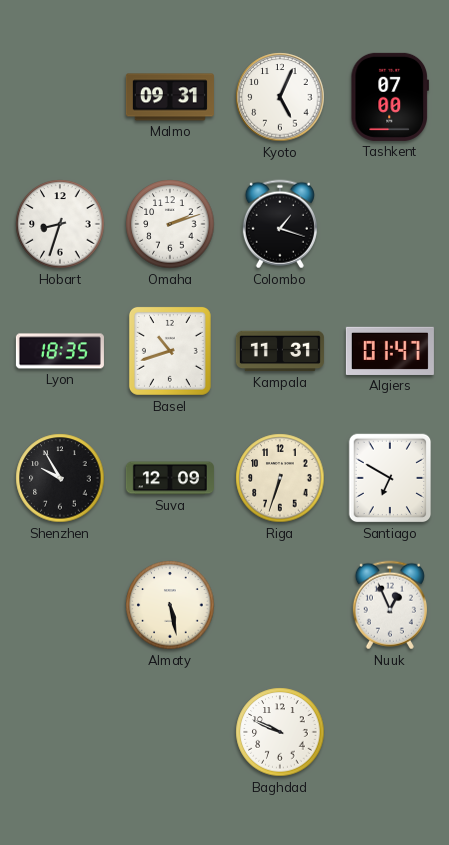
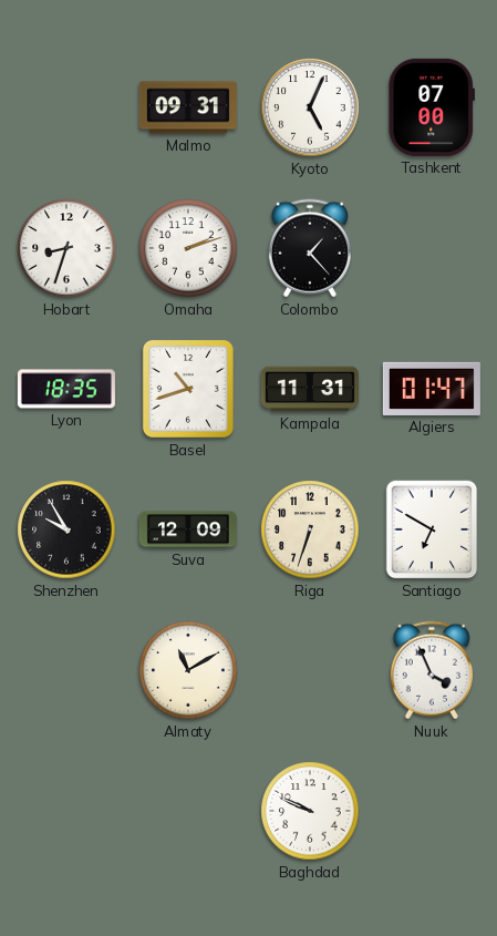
Colombo: 1:18 -> 1:23 (310, 248)
Almaty: 5:28 -> 11:10 (188, 670)
Nuuk: 12:56 -> 3:56 (432, 670)
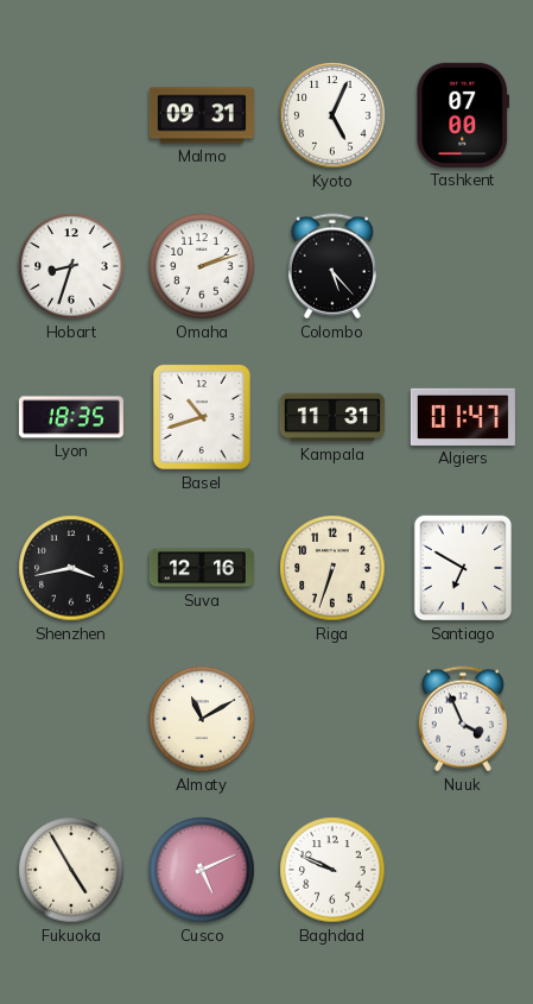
Colombo: 1:23 -> 5:23 (332, 266)
Shenzhen: 9:55 -> 3:43 (71, 568)
Suva: 12:09 -> 12:16 (202, 568)
Fukuoka: none -> 4:55 (71, 870)
Cusco: none -> 5:11 (202, 870)
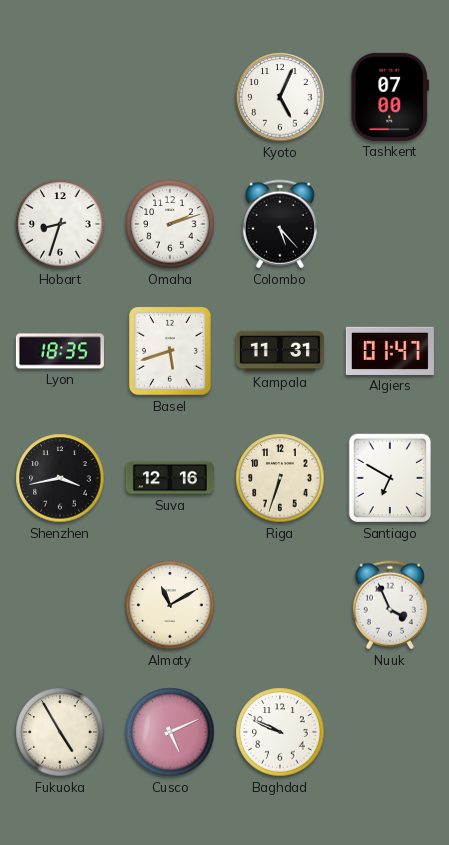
Malmo: 09:31 -> none (202, 115)
Basel: 10:42 -> 5:42 (170, 351)
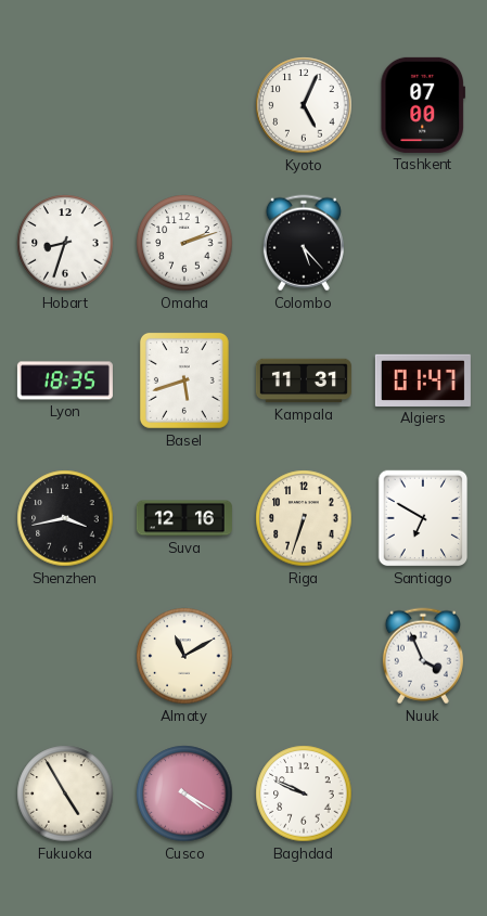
Cusco: 5:11 -> 4:20 (184, 794)
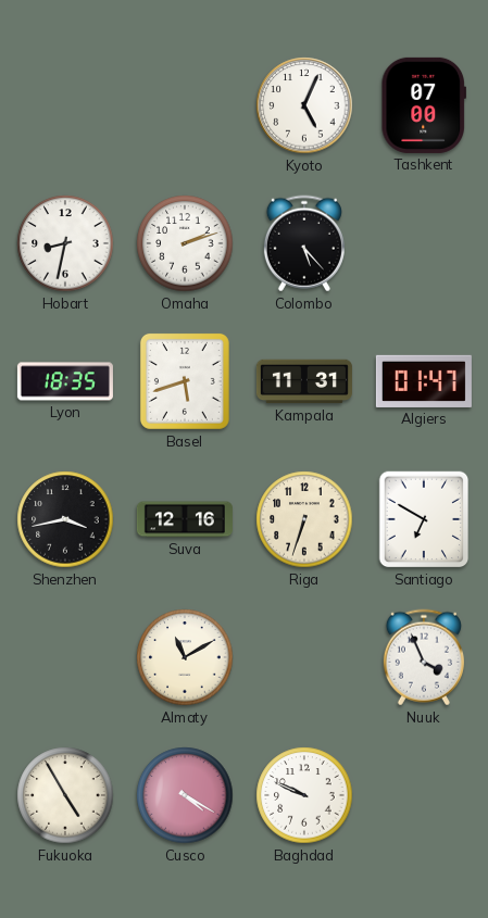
Hobart: 8:33 -> 8:32 (65, 243)
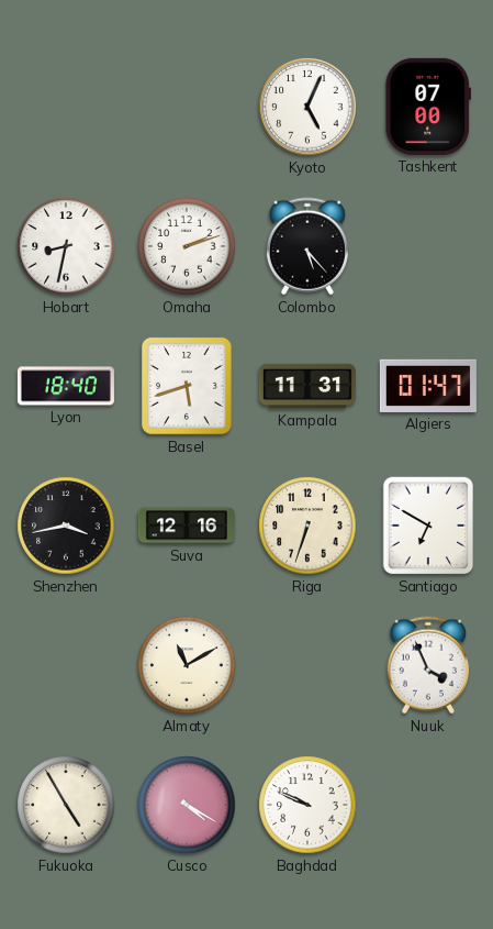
Lyon: 18:35 -> 18:40 (66, 386)
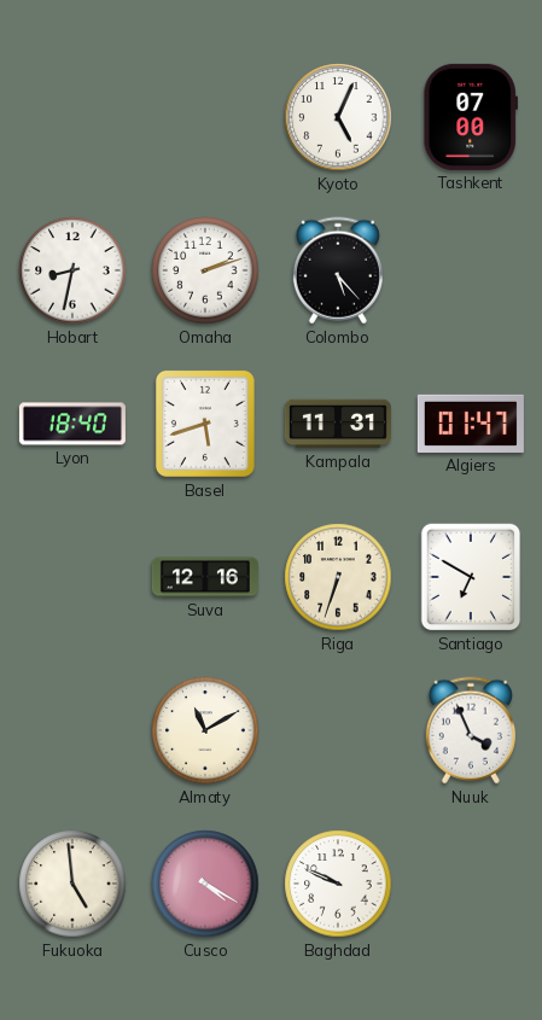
Shenzhen: 3:43 -> none (66, 526)
Fukuoka: 4:55 -> 4:59 (72, 884)
